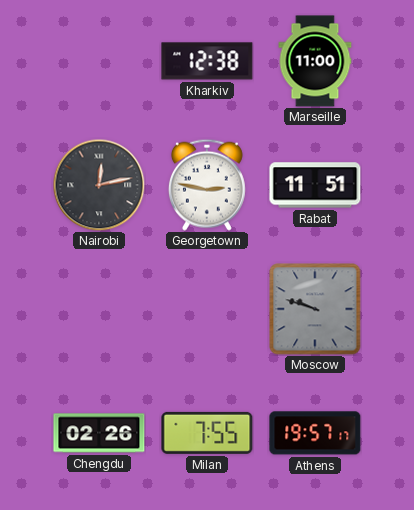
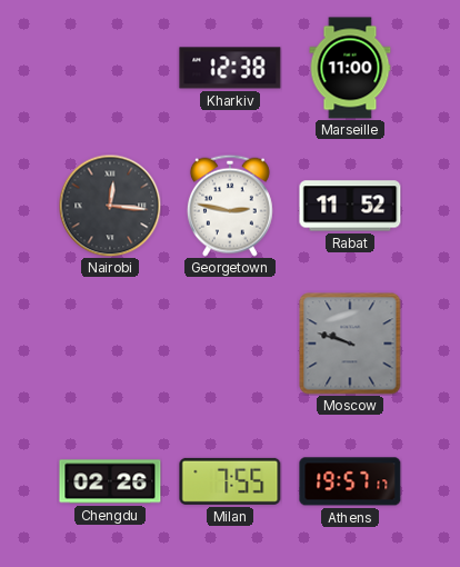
Nairobi: 12:13 -> 12:16 (110, 206)
Rabat: 11:51 -> 11:52 (350, 206)
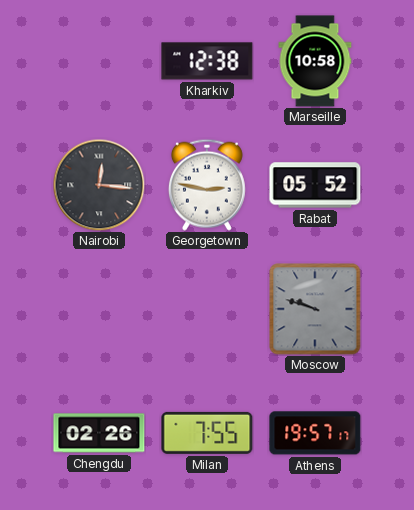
Marseille: 11:00 -> 10:58 (315, 61)
Rabat: 11:52 -> 05:52 (315, 185)
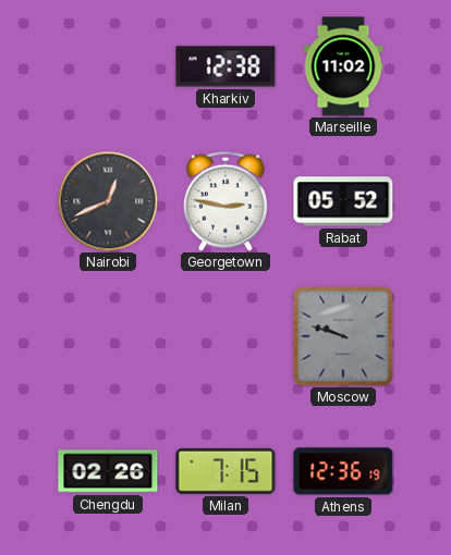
Marseille: 10:58 -> 11:02 (343, 66)
Nairobi: 12:16 -> 12:41 (108, 201)
Milan: 7:55 -> 7:15 (225, 471)
Athens: 19:57 -> 12:36 (343, 471)
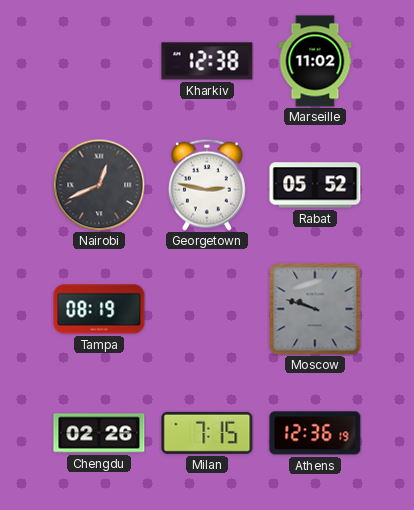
Tampa: none -> 08:19 (99, 309)
